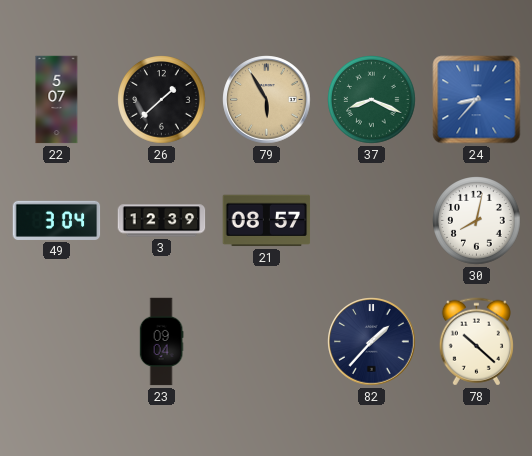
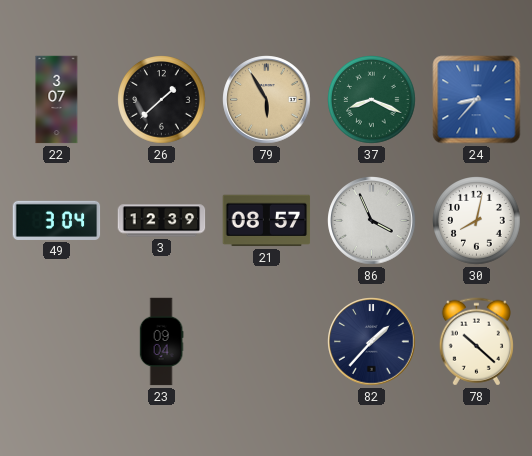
22: 5:07 -> 3:07 (57, 100)
86: none -> 3:56 (372, 221)
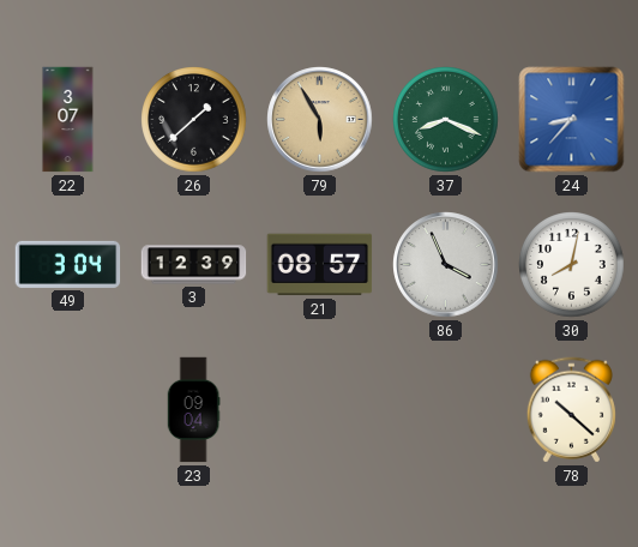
82: 1:37 -> none (372, 342)
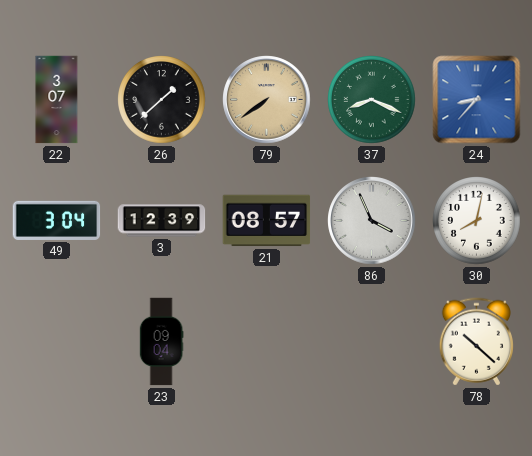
79: 5:55 -> 7:39 (267, 100)
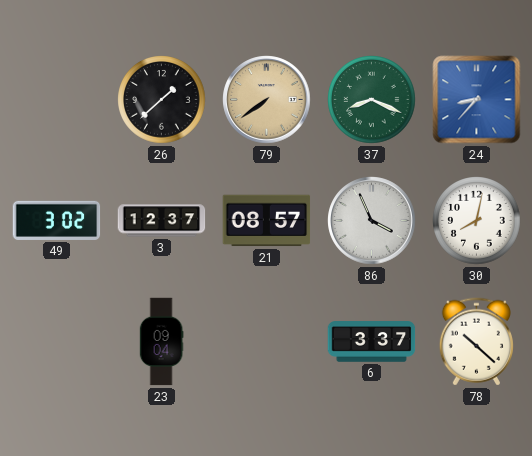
22: 3:07 -> none (57, 100)
49: 3:04 -> 3:02 (57, 220)
3: 12:39 -> 12:37 (162, 221)
6: none -> 3:37 (372, 342)
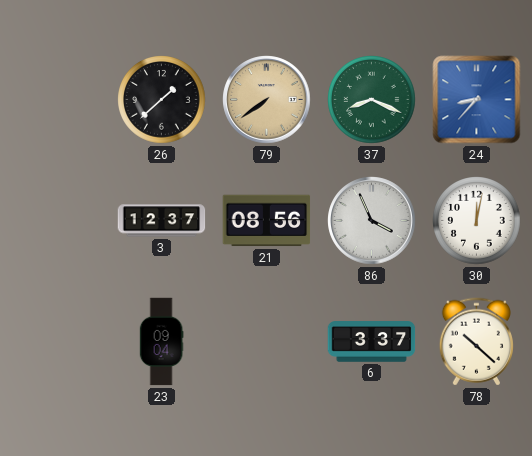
49: 3:02 -> none (57, 220)
21: 08:57 -> 08:56 (267, 221)
30: 8:02 -> 12:02 (477, 221)
